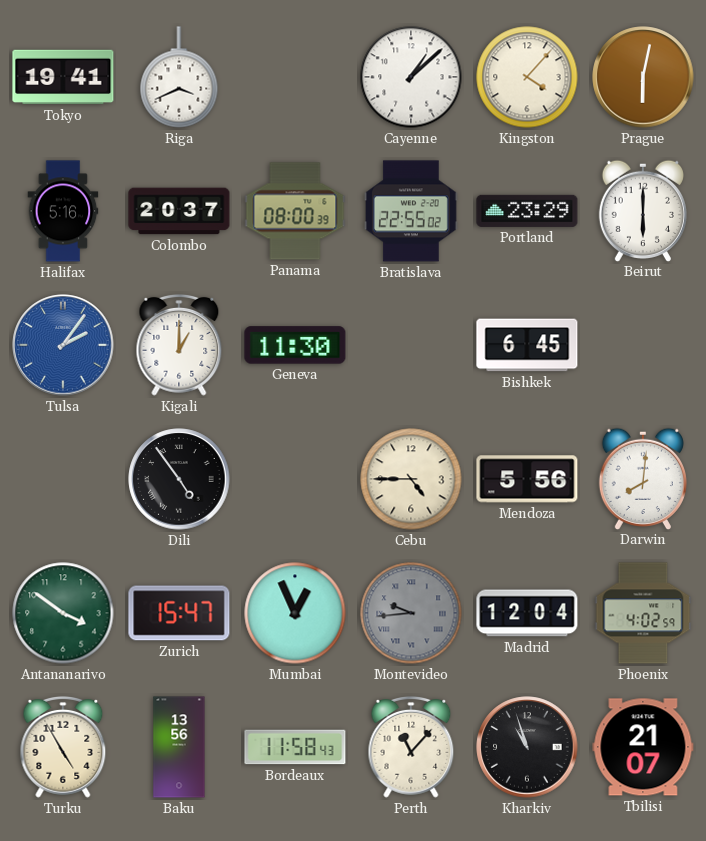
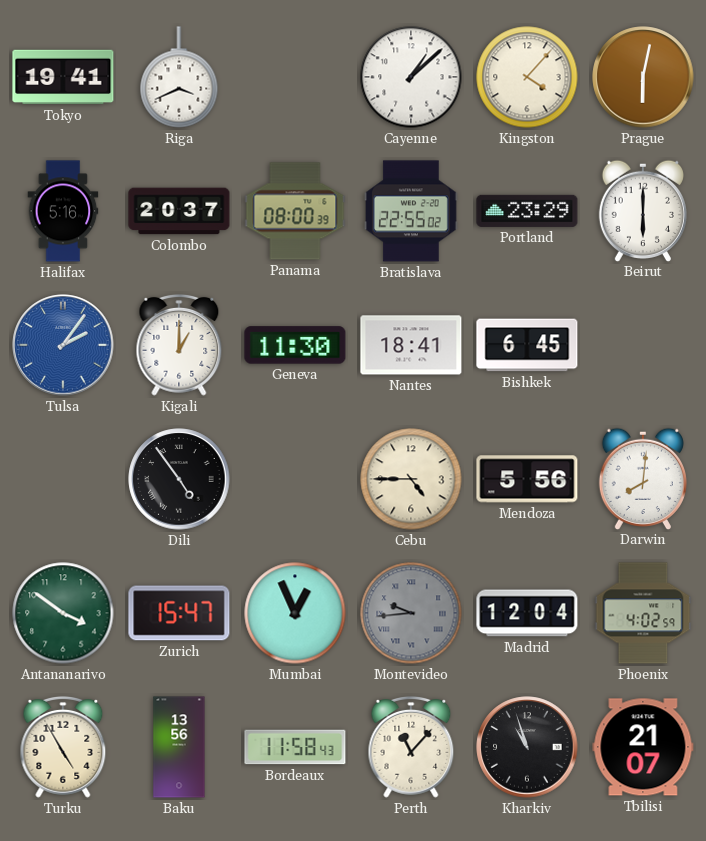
Nantes: none -> 18:41 (411, 345)
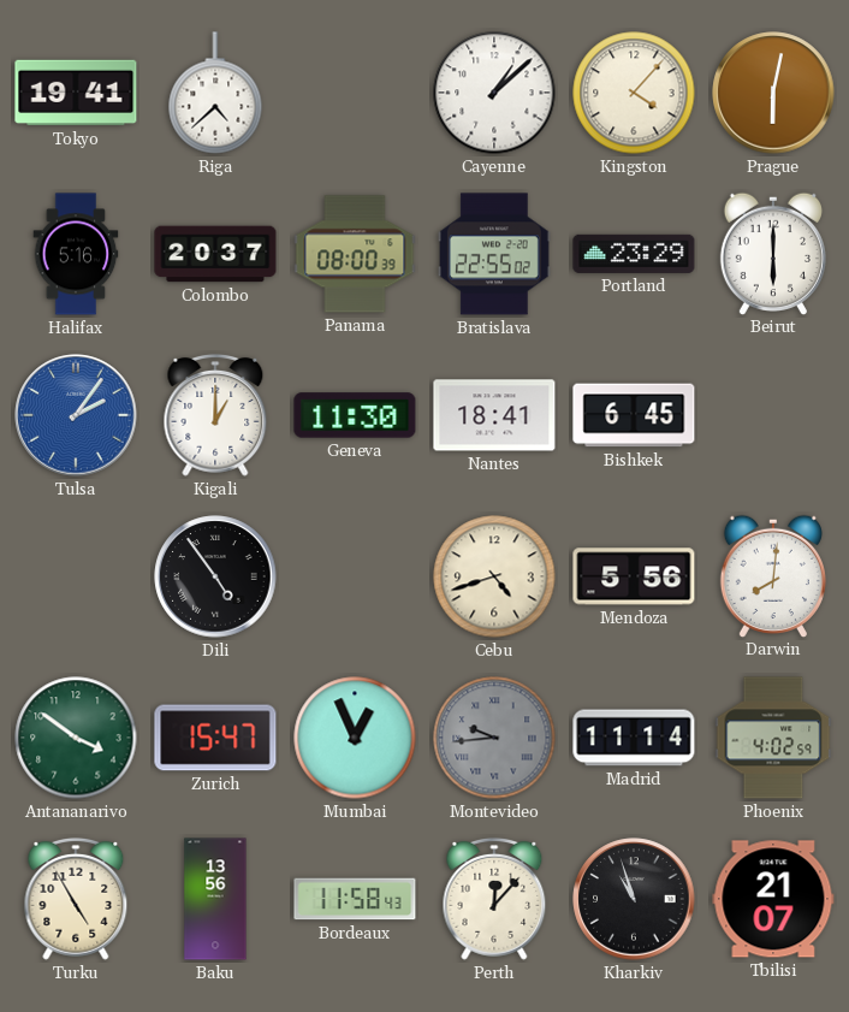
Riga: 3:41 -> 4:38 (215, 93)
Cebu: 4:45 -> 4:42 (494, 576)
Madrid: 12:04 -> 11:14 (634, 738)
Perth: 11:07 -> 12:07 (494, 899)
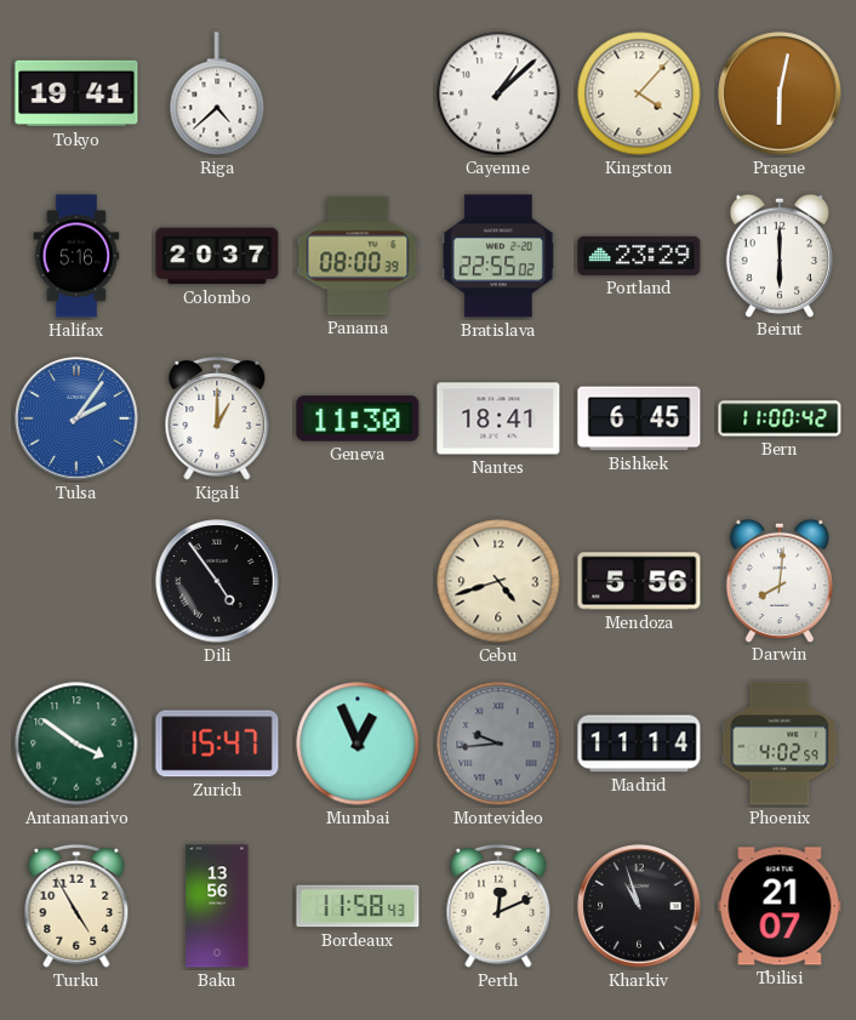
Bern: none -> 11:00 (780, 418)
Perth: 12:07 -> 12:11 (498, 906)
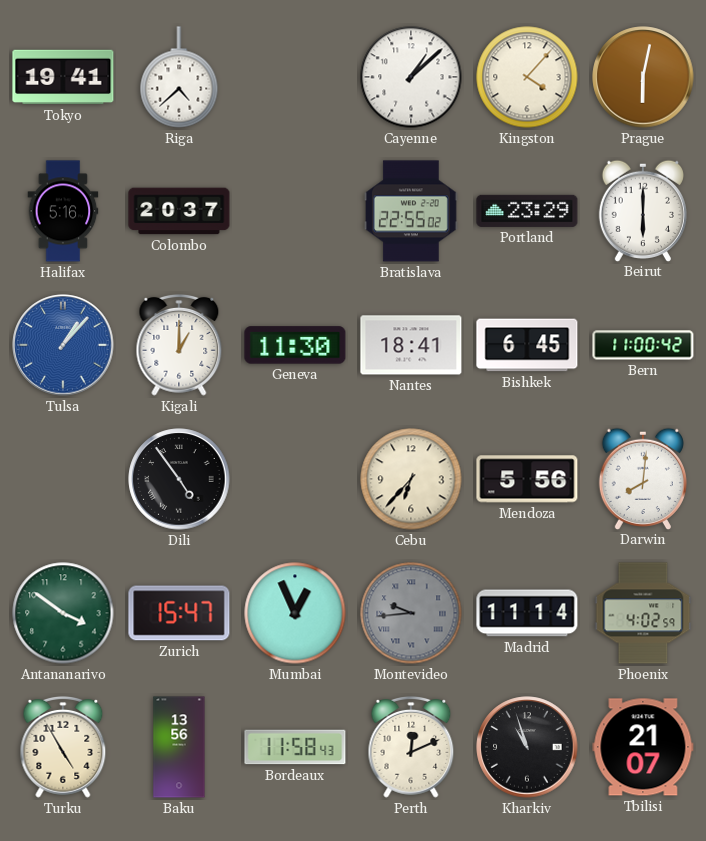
Panama: 08:00 -> none (358, 256)
Tulsa: 2:06 -> 1:07 (63, 345)
Cebu: 4:42 -> 6:37 (411, 479)
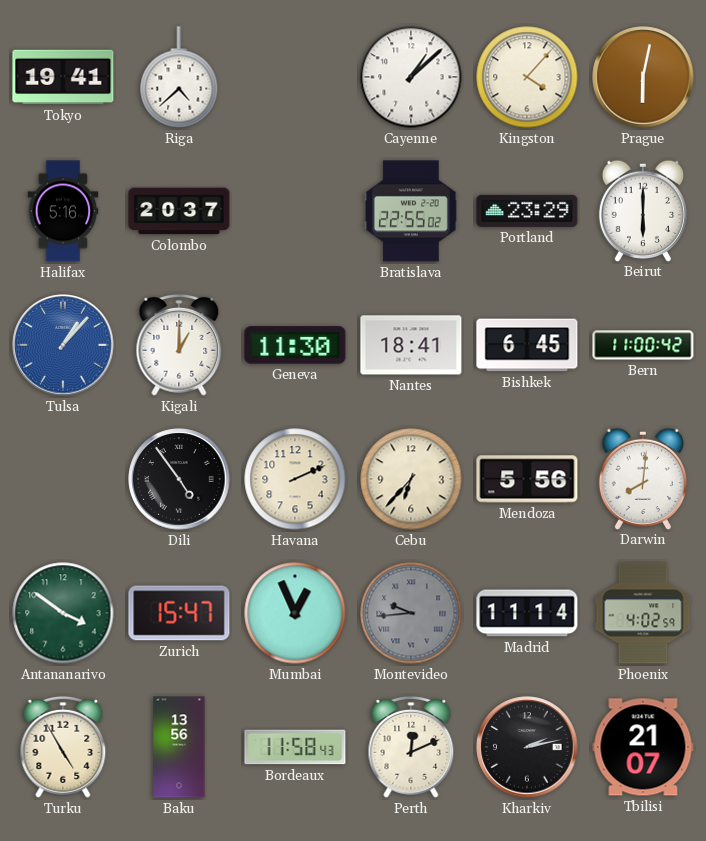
Havana: none -> 2:11 (295, 479)
Kharkiv: 10:57 -> 2:13 (527, 747)
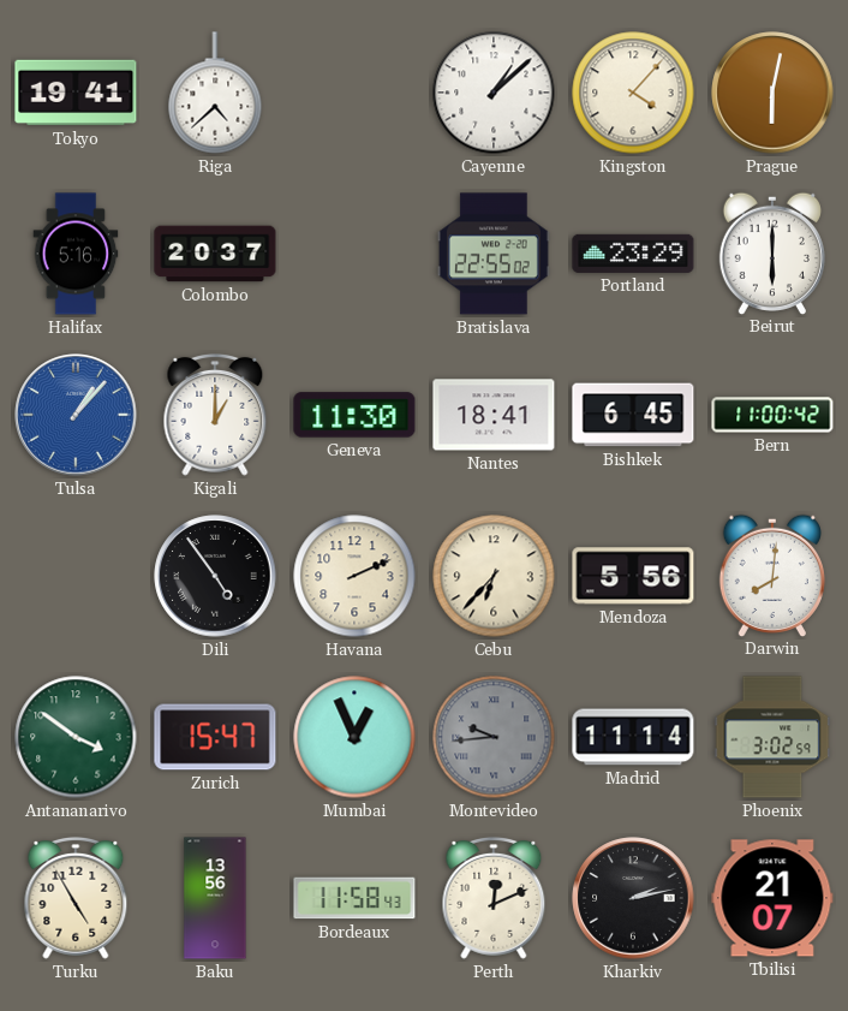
Phoenix: 4:02 -> 3:02 (772, 737)
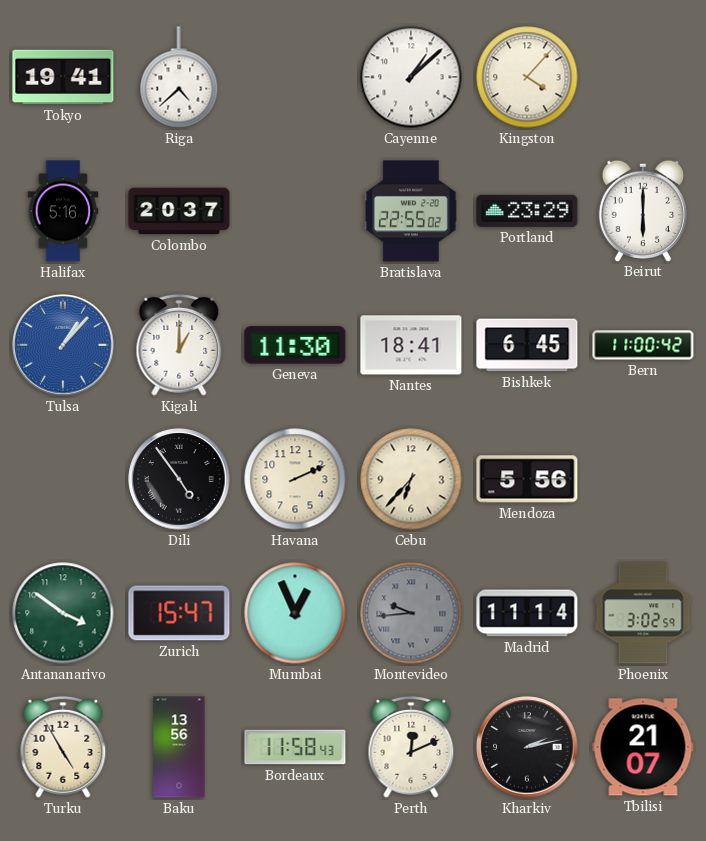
Prague: 6:02 -> none (772, 93)
Darwin: 8:01 -> none (772, 575)
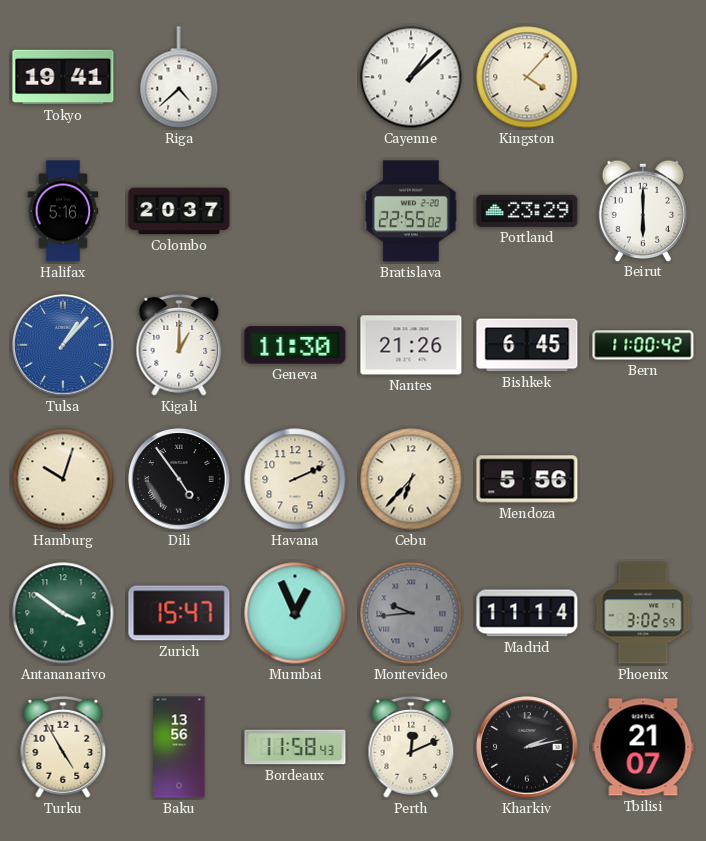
Nantes: 18:41 -> 21:26 (411, 345)
Hamburg: none -> 10:03 (63, 479)
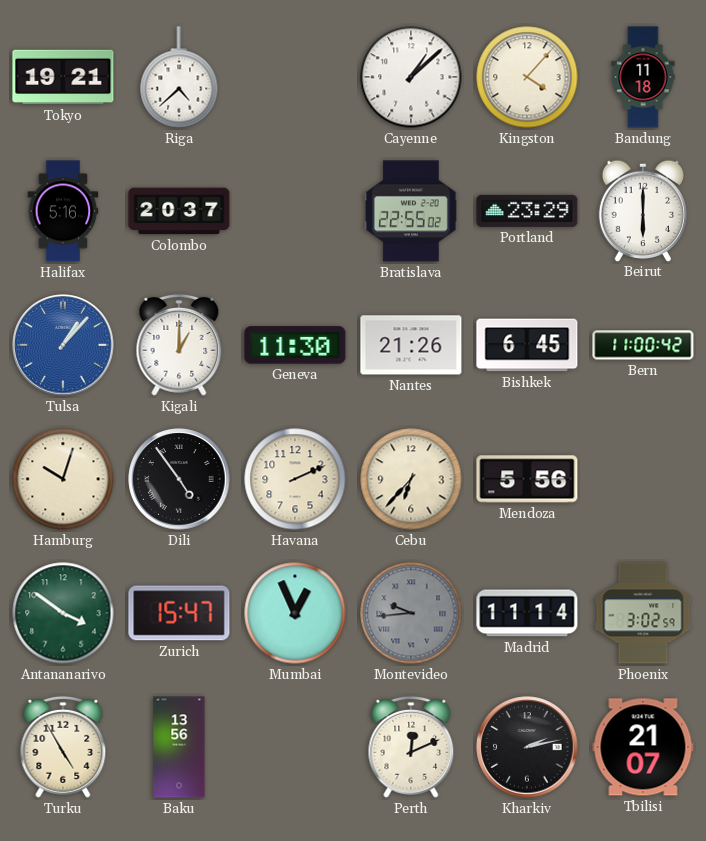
Tokyo: 19:41 -> 19:21 (63, 77)
Bandung: none -> 11:18 (643, 77)
Bordeaux: 11:58 -> none (295, 747)
